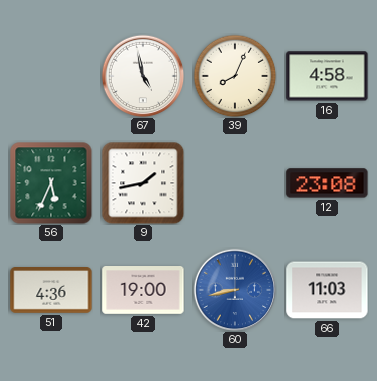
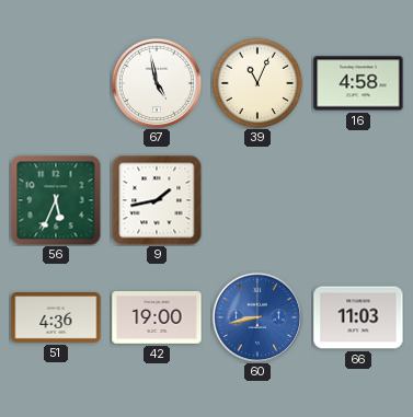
39: 8:04 -> 11:04 (257, 83)
12: 23:08 -> none (327, 183)
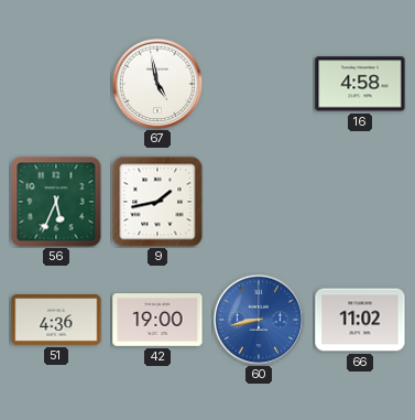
39: 11:04 -> none (257, 83)
66: 11:03 -> 11:02 (360, 320)
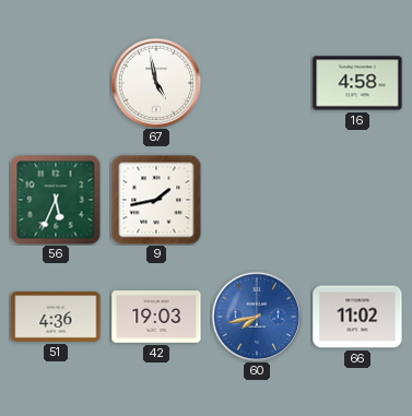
42: 19:00 -> 19:03 (156, 318)
60: 8:43 -> 7:43 (257, 317)
